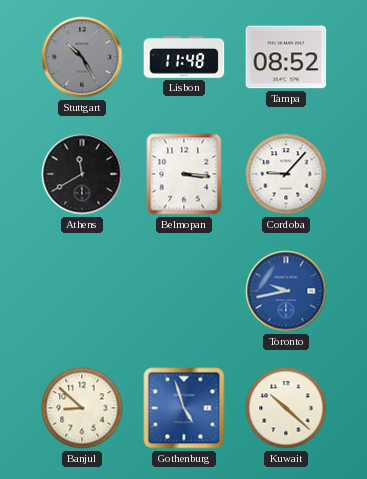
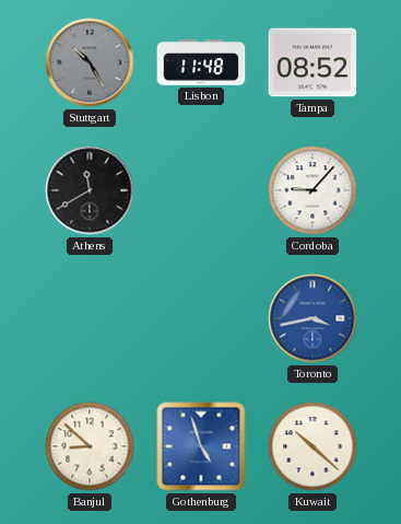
Belmopan: 3:16 -> none (184, 174)
Toronto: 9:43 -> 3:43 (312, 318)
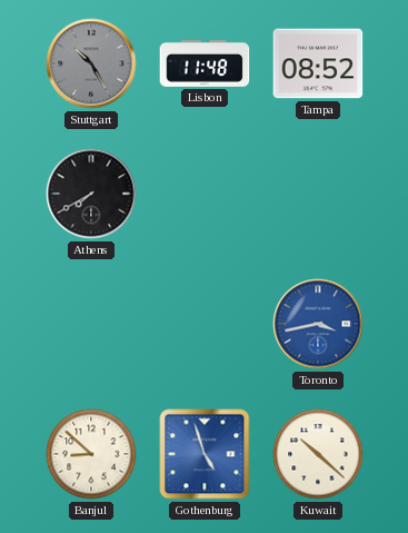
Athens: 11:40 -> 7:40 (91, 194)
Cordoba: 9:07 -> none (312, 190)
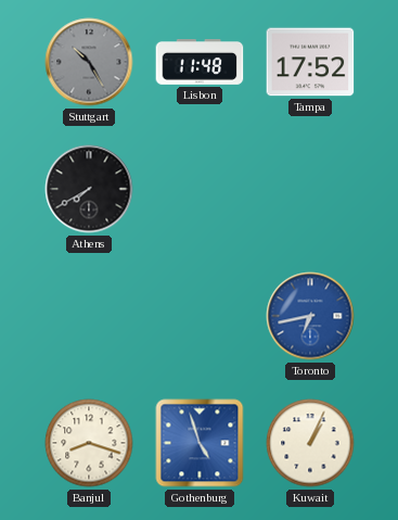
Tampa: 08:52 -> 17:52 (310, 62)
Toronto: 3:43 -> 6:43 (310, 316)
Banjul: 8:52 -> 8:18 (89, 443)
Kuwait: 10:22 -> 1:04 (310, 443)
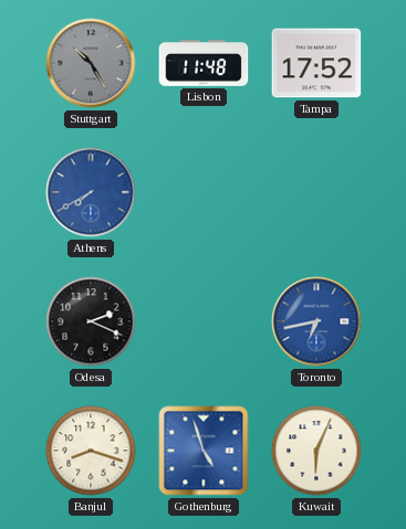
Athens dial: black -> blue (91, 192)
Odesa: none -> 2:19 (91, 321)
Kuwait: 1:04 -> 6:04 (316, 451)
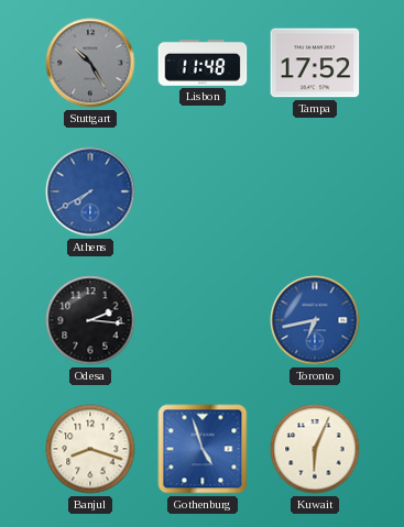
Odesa: 2:19 -> 2:16 (90, 320)
